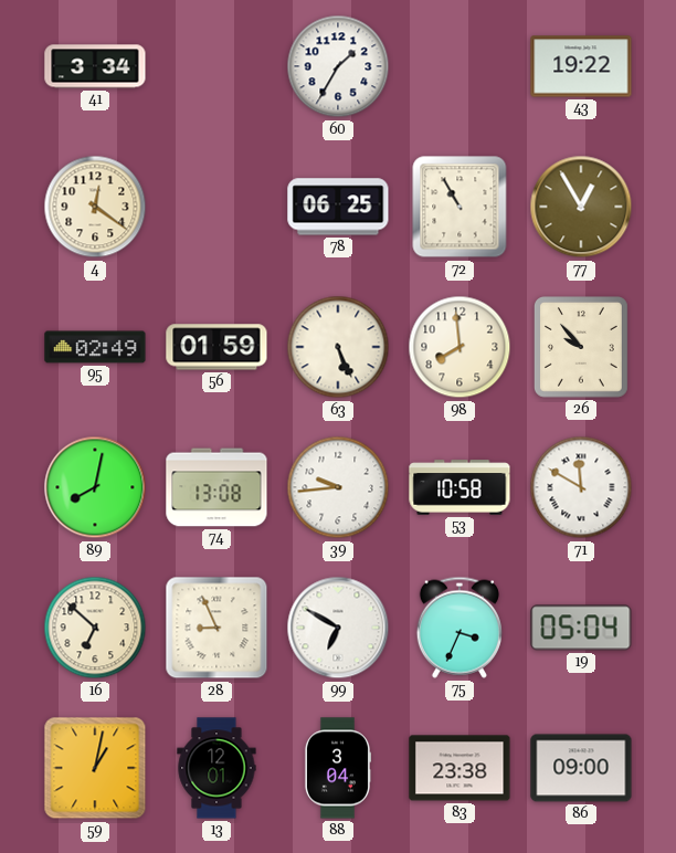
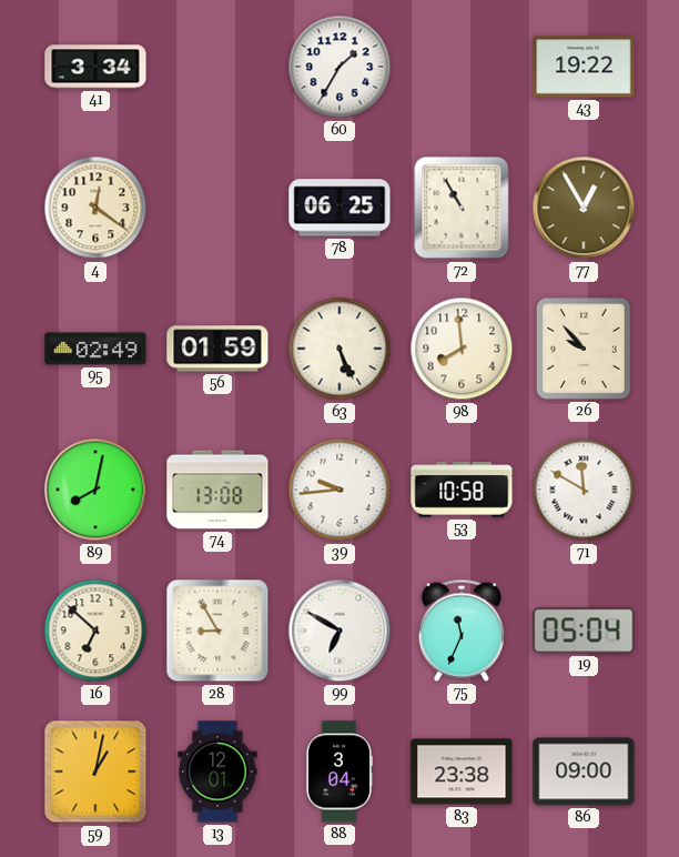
28: 8:56 -> 8:55 (217, 631)
75: 3:34 -> 11:34 (462, 631)
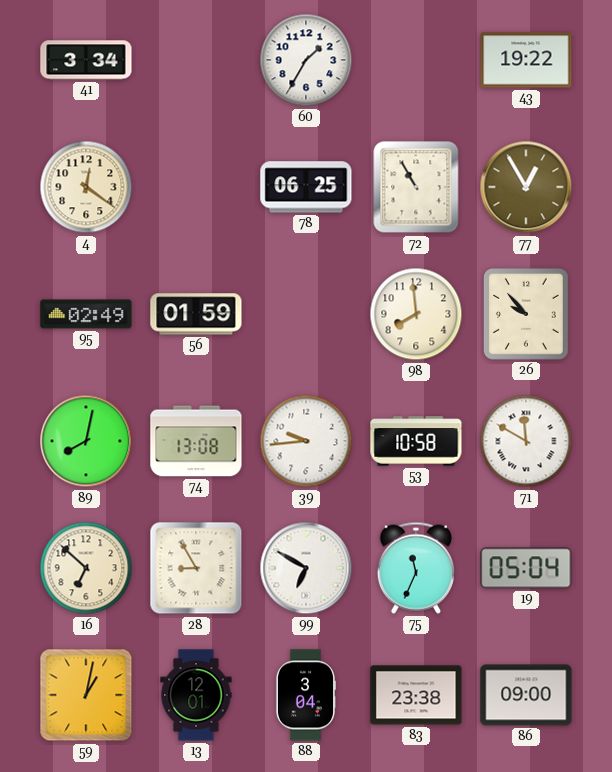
63: 5:26 -> none (339, 349)
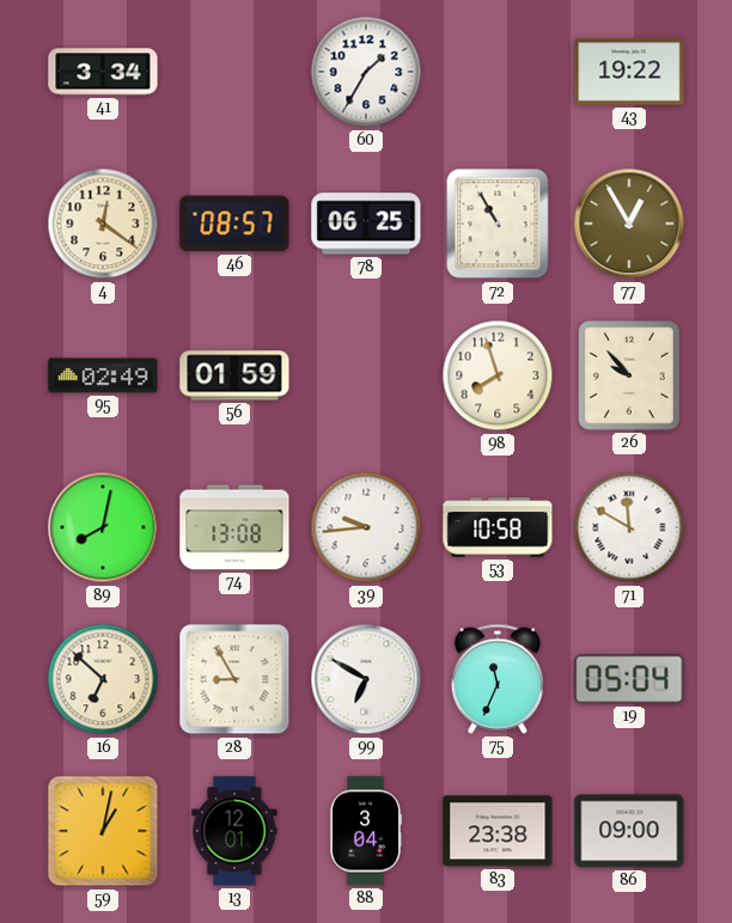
46: none -> 08:57 (234, 224)
98: 7:59 -> 7:57 (498, 375)
